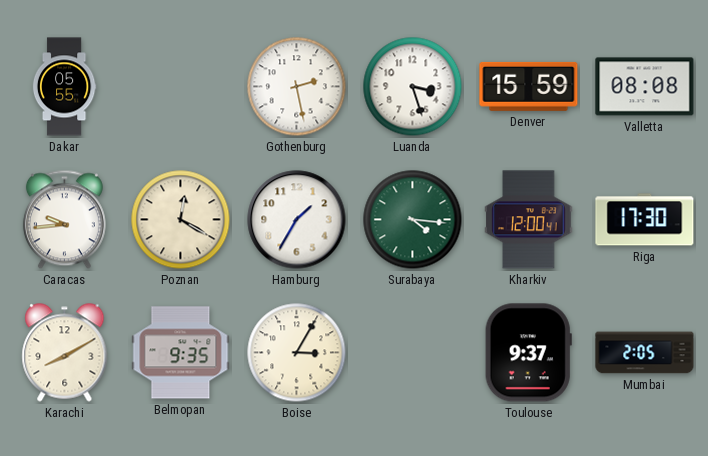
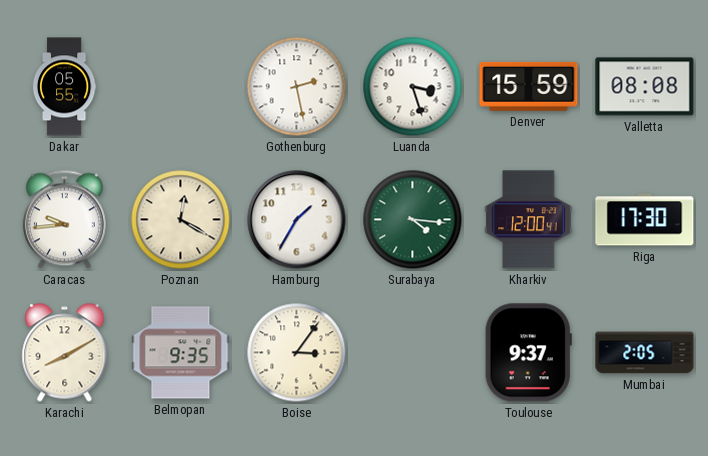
Boise: 3:05 -> 3:06 (297, 353)
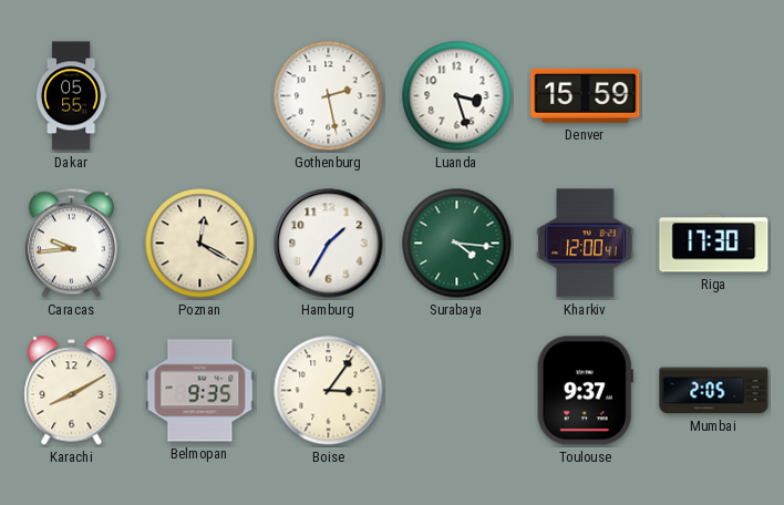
Valletta: 08:08 -> none (645, 87)
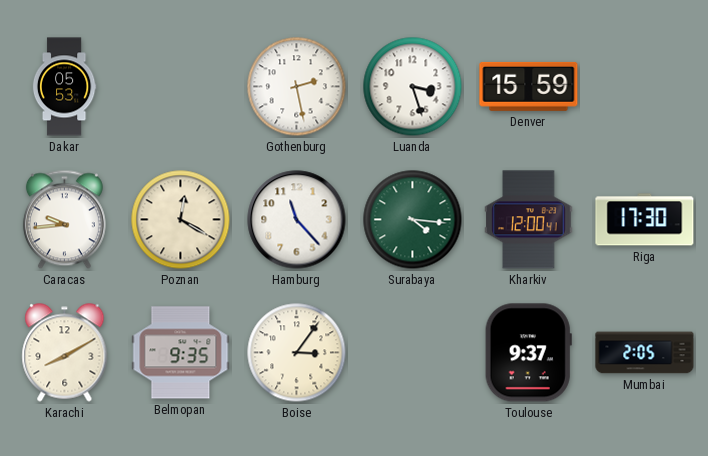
Dakar: 05:55 -> 05:53 (64, 87)
Hamburg: 1:35 -> 11:23 (297, 220)
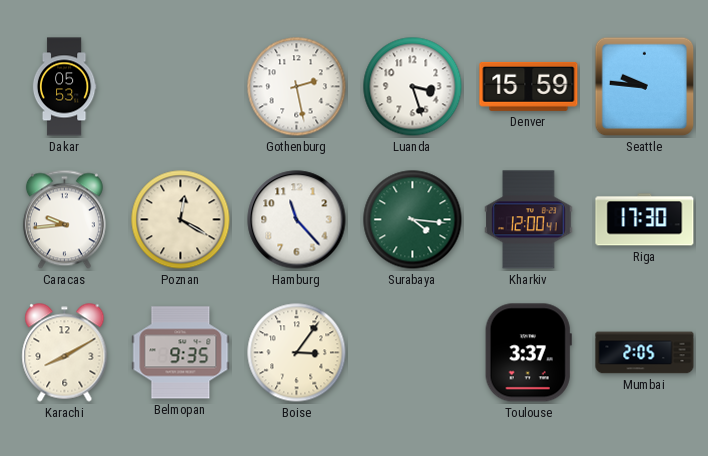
Seattle: none -> 9:46 (645, 87)
Toulouse: 9:37 -> 3:37 (528, 353)
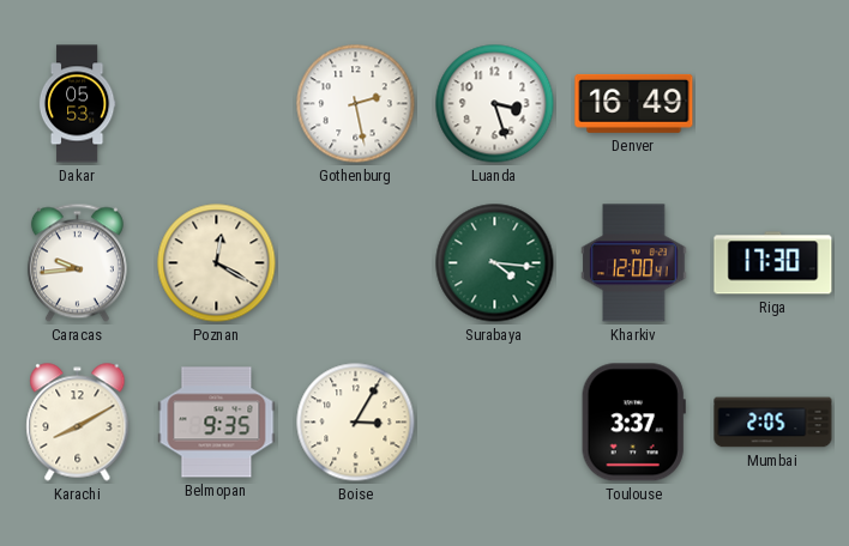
Denver: 15:59 -> 16:49 (634, 103)
Seattle: 9:46 -> none (645, 87)
Hamburg: 11:23 -> none (297, 220)
Boise: 3:06 -> 3:05 (356, 423)
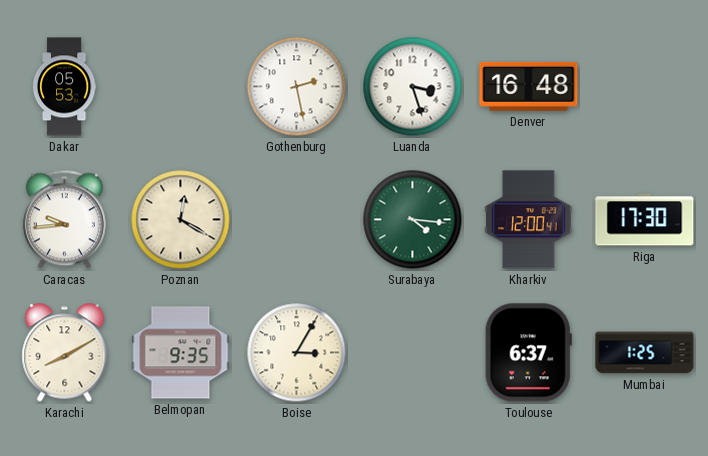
Denver: 16:49 -> 16:48 (529, 86)
Toulouse: 3:37 -> 6:37 (528, 353)
Mumbai: 2:05 -> 1:25 (645, 353)
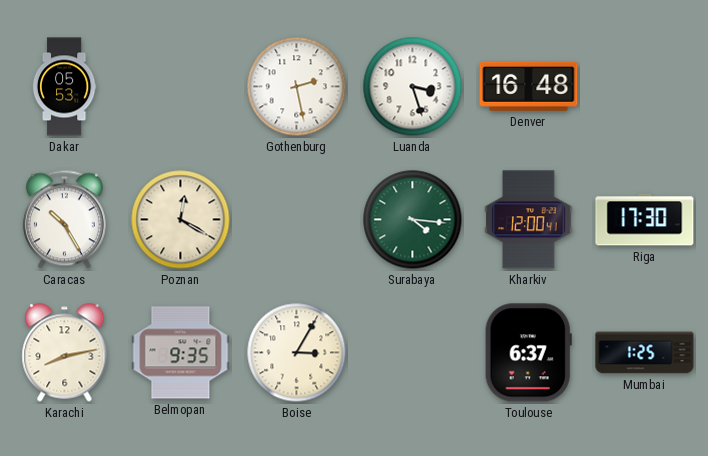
Caracas: 9:44 -> 10:25 (64, 220)
Karachi: 8:10 -> 8:13 (65, 353)
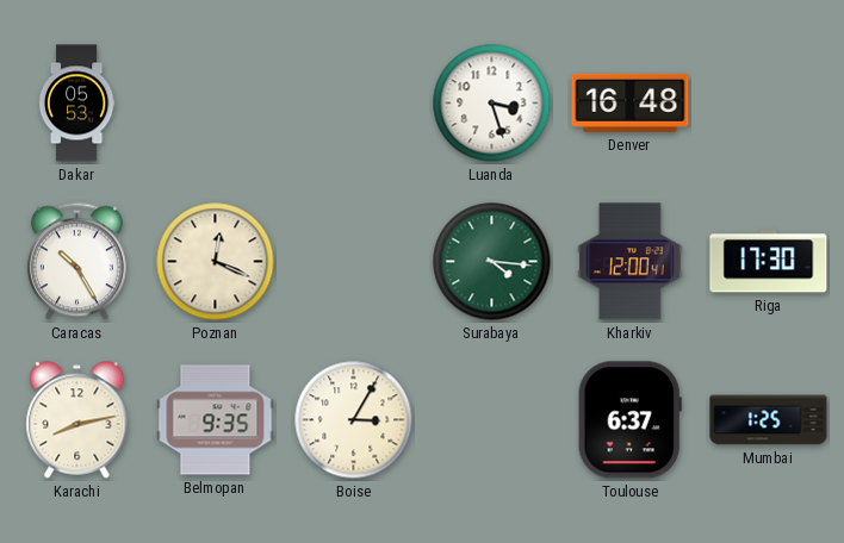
Gothenburg: 2:28 -> none (297, 87)
Poznan: 12:20 -> 12:19 (216, 262)
